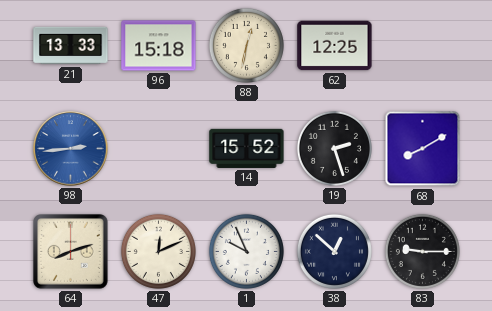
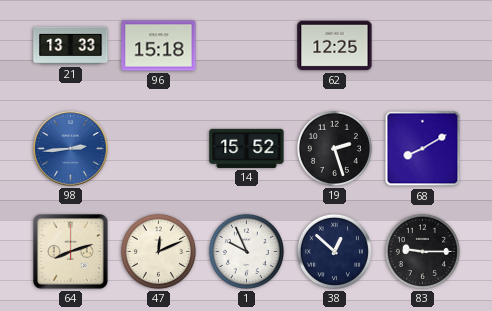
88: 12:32 -> none (246, 45)
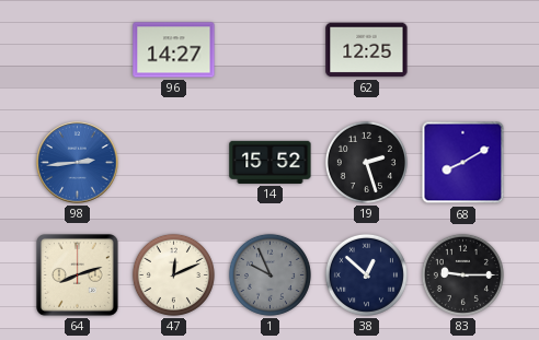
21: 13:33 -> none (71, 46)
96: 15:18 -> 14:27 (174, 50)
1 dial: white -> grey (269, 274)
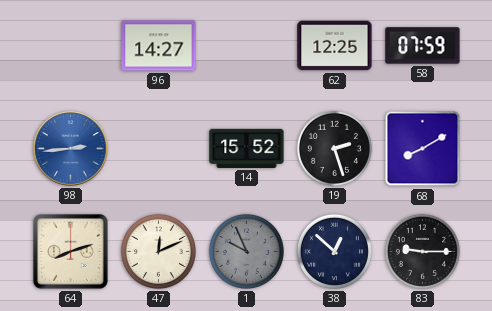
58: none -> 07:59 (423, 46)
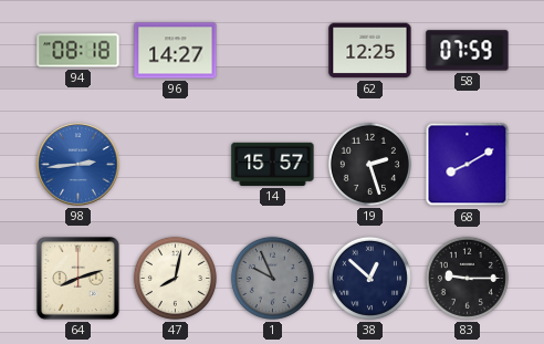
94: none -> 08:18 (79, 51)
14: 15:52 -> 15:57 (273, 164)
47: 12:11 -> 8:02 (175, 278)
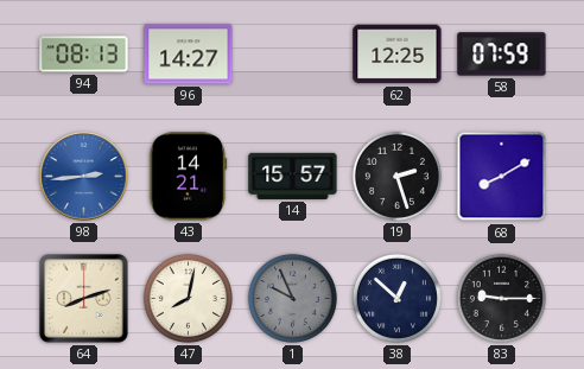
94: 08:18 -> 08:13 (84, 55)
43: none -> 14:21 (189, 177)
